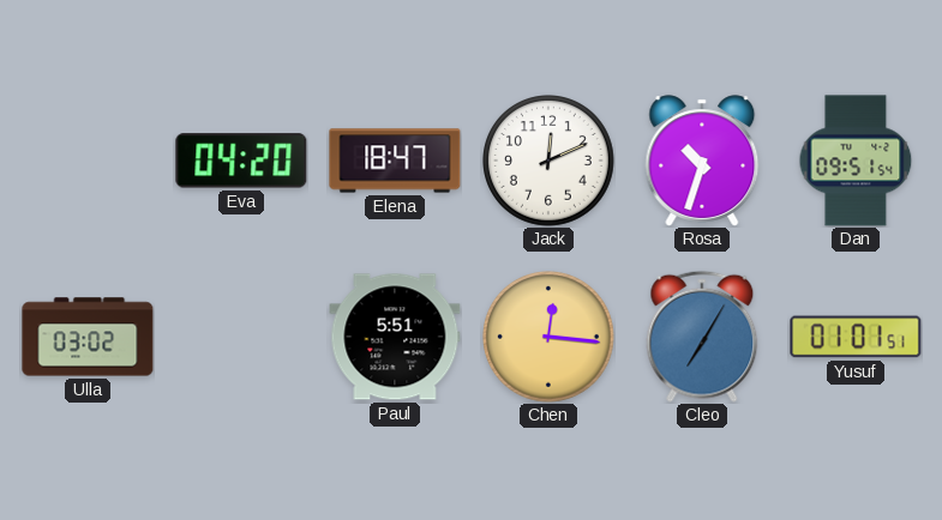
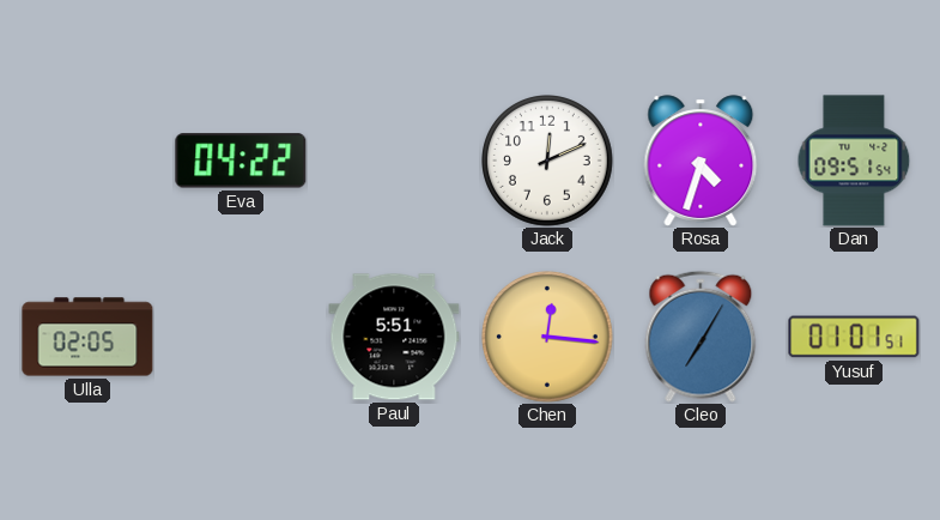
Eva: 04:20 -> 04:22 (241, 161)
Elena: 18:47 -> none (395, 161)
Rosa: 10:33 -> 4:33 (701, 161)
Ulla: 03:02 -> 02:05 (87, 337)
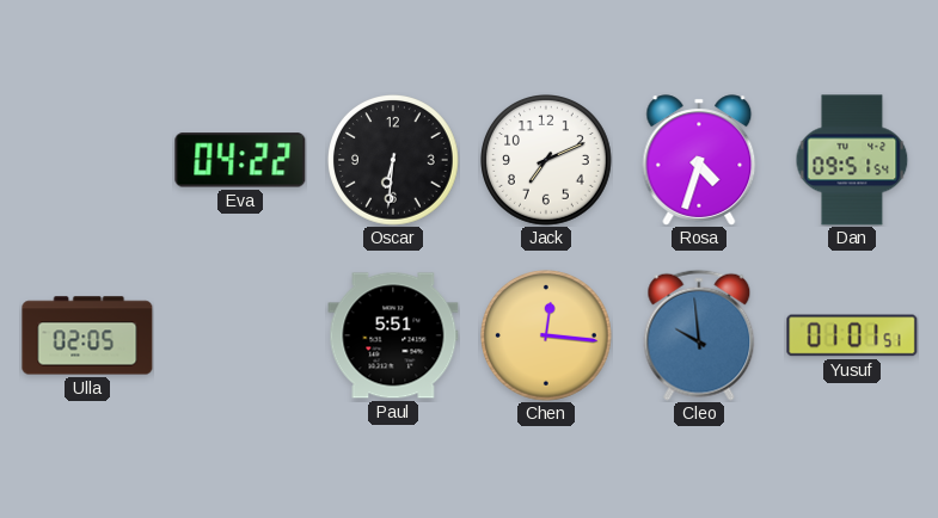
Oscar: none -> 6:31 (394, 161)
Jack: 12:11 -> 7:11 (547, 161)
Cleo: 7:05 -> 9:59 (699, 335)
